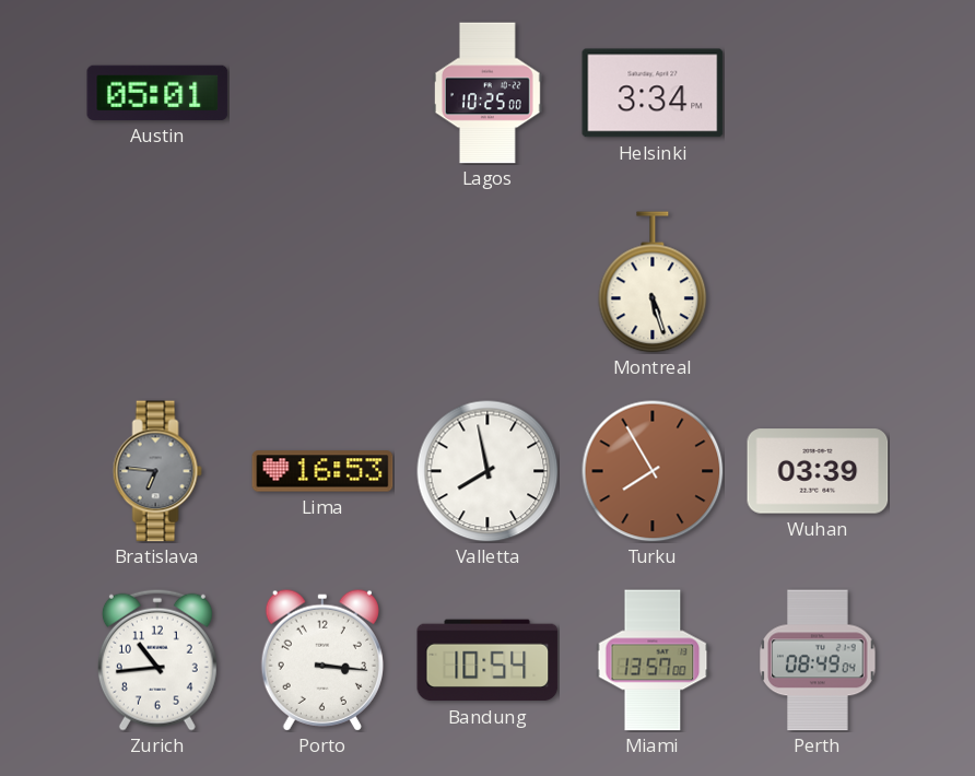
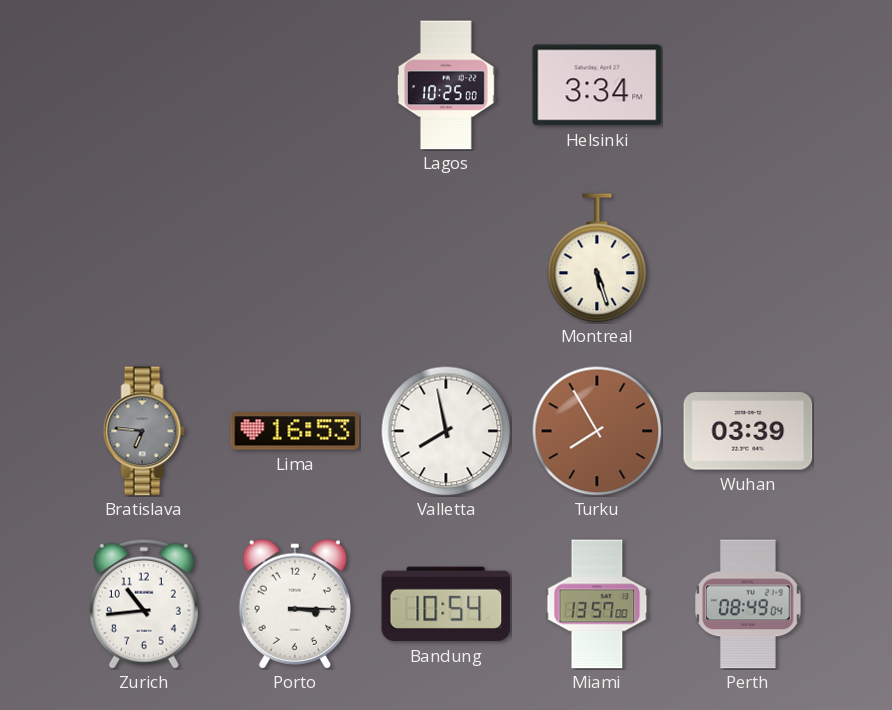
Austin: 05:01 -> none (157, 93)
Porto: 3:16 -> 3:15 (295, 604)
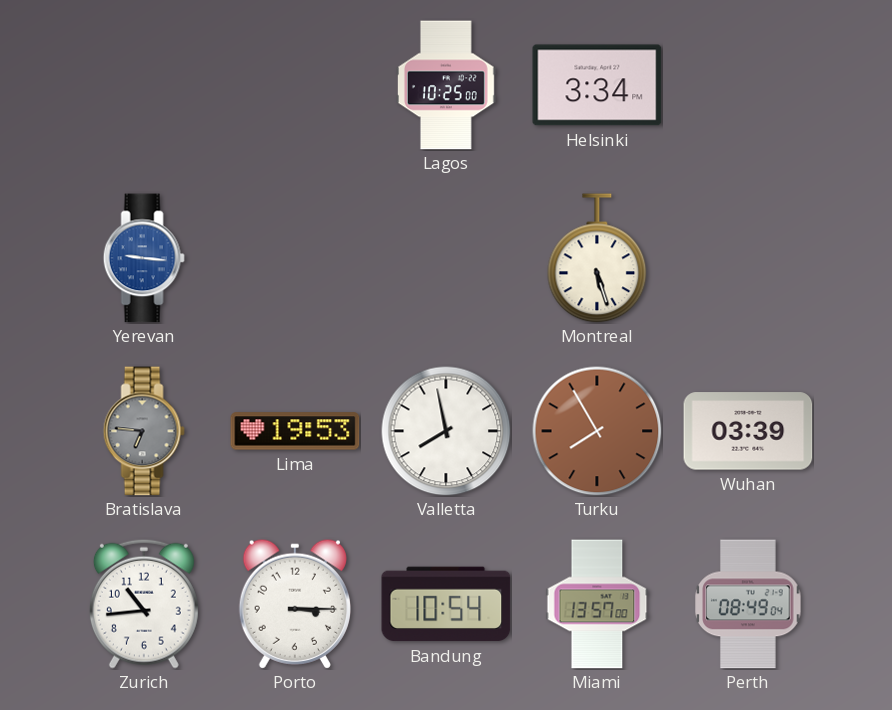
Yerevan: none -> 9:16 (144, 258)
Lima: 16:53 -> 19:53 (295, 431)
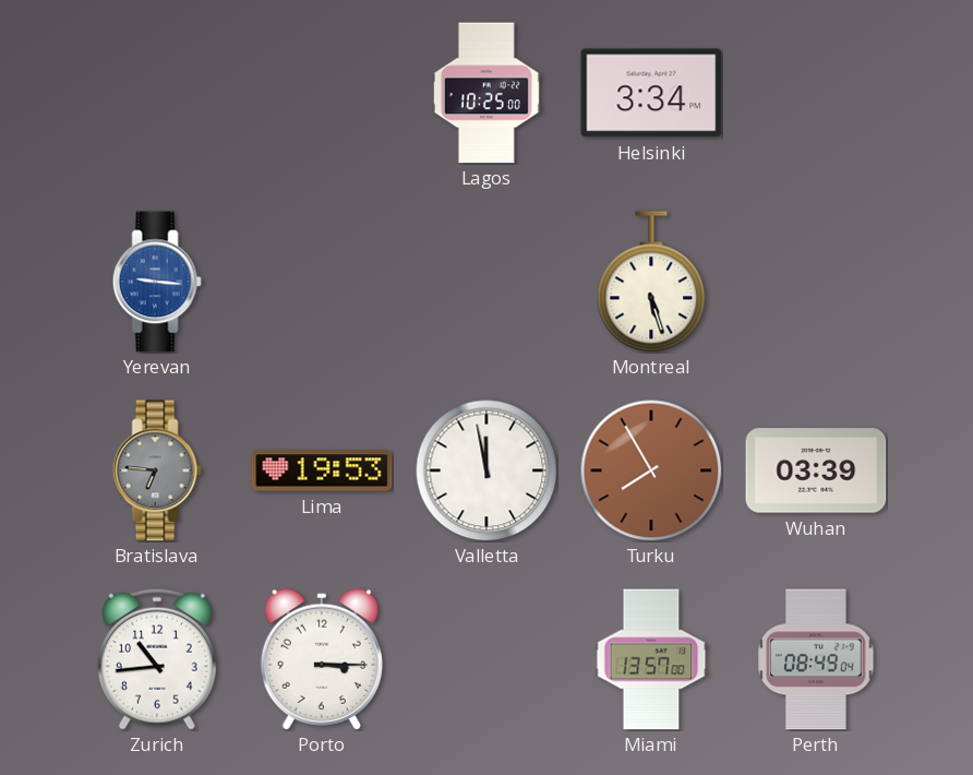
Valletta: 7:58 -> 11:58 (487, 470)
Bandung: 10:54 -> none (446, 604)
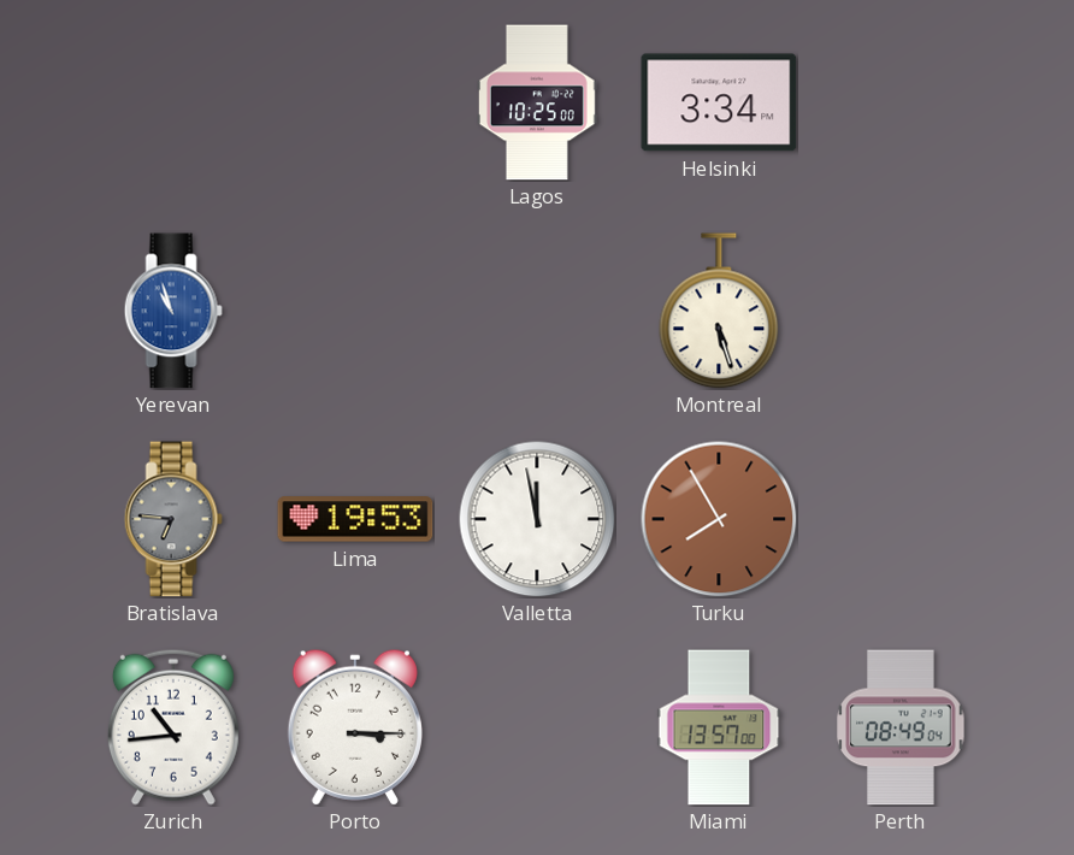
Yerevan: 9:16 -> 10:57 (173, 311)
Wuhan: 03:39 -> none (816, 470)
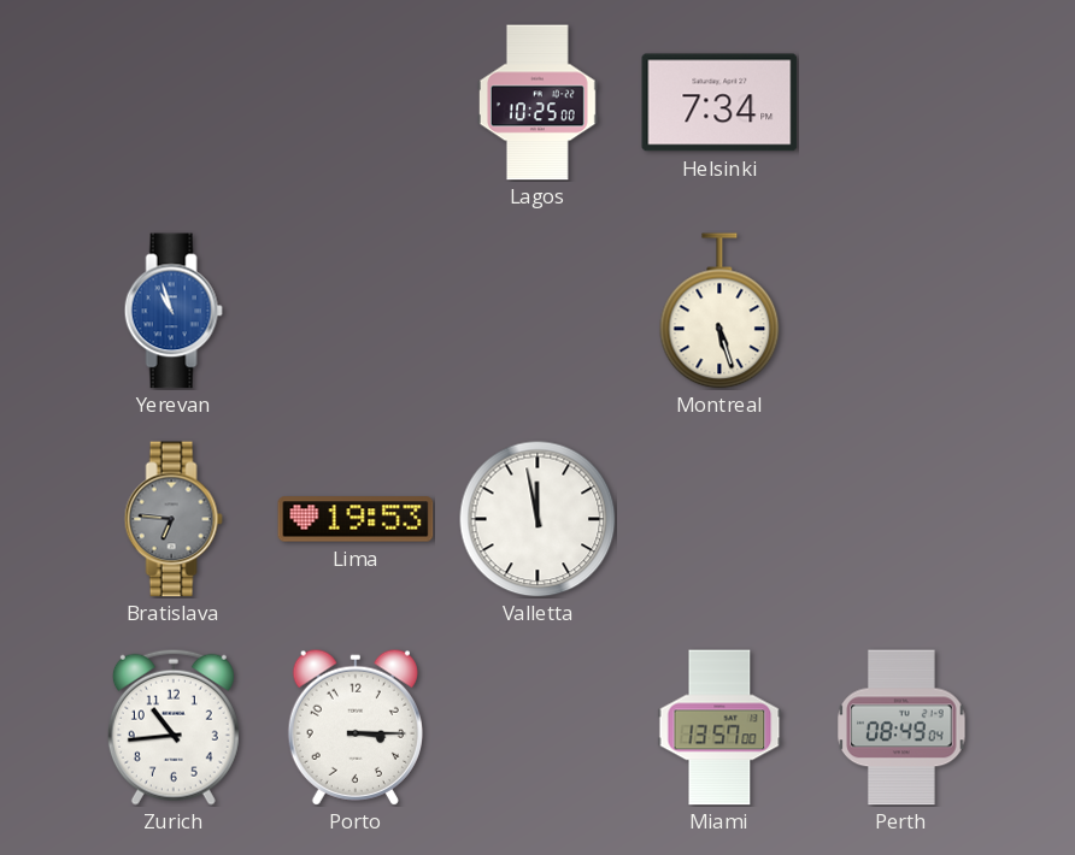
Helsinki: 3:34 -> 7:34 (719, 102)
Turku: 7:55 -> none (719, 519)
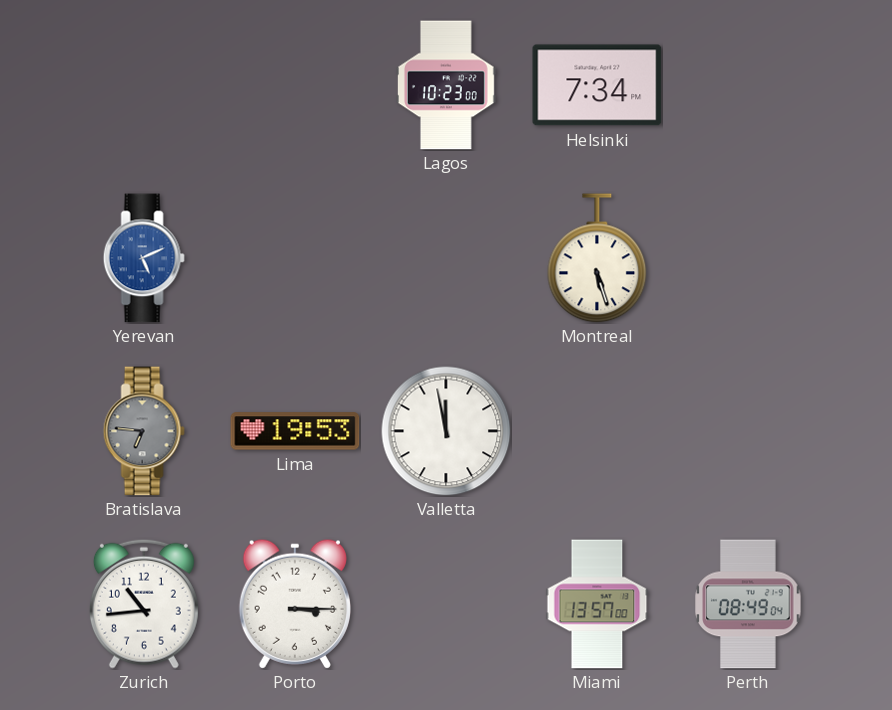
Lagos: 10:25 -> 10:23 (446, 85)
Yerevan: 10:57 -> 5:11 (144, 258)
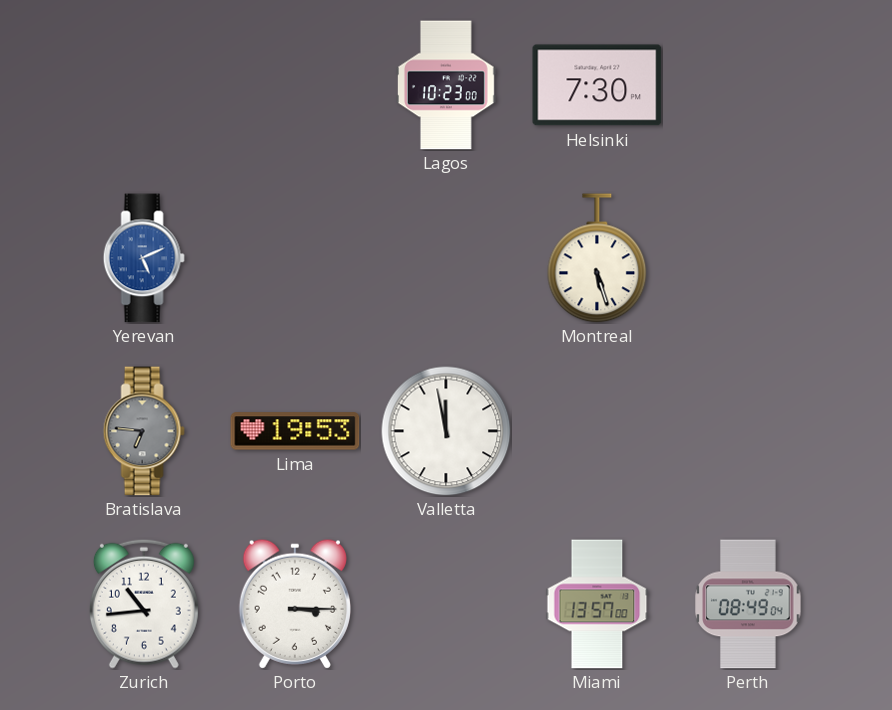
Helsinki: 7:34 -> 7:30 (597, 85)
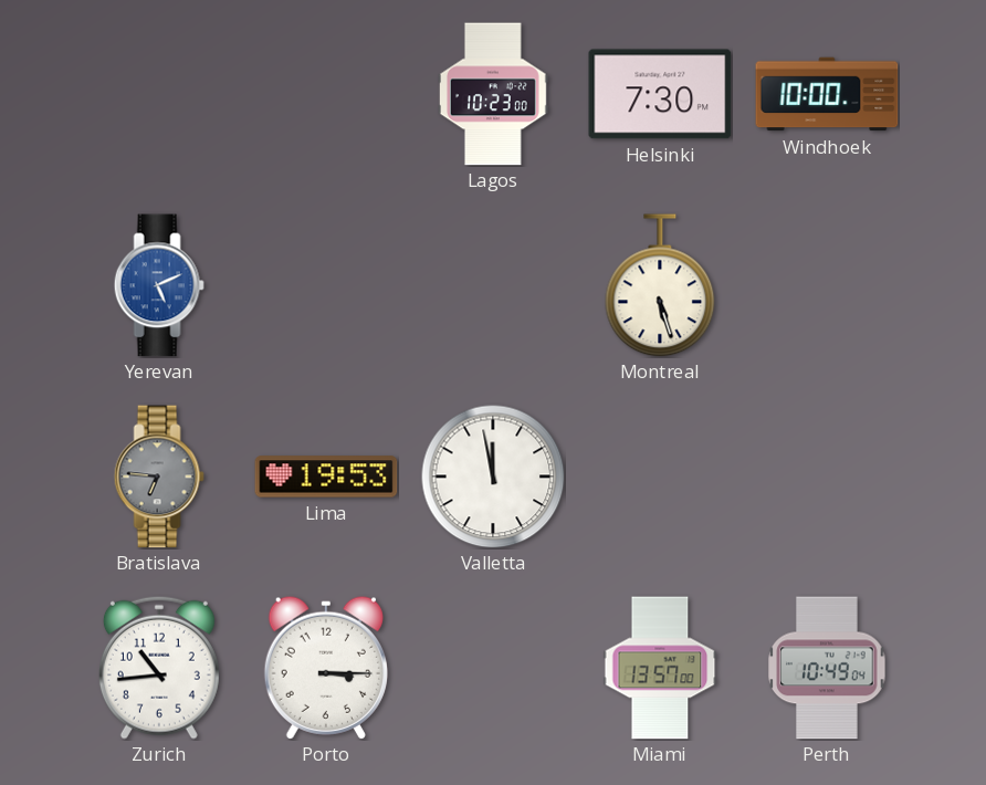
Windhoek: none -> 10:00 (827, 94)
Perth: 08:49 -> 10:49 (827, 668)
